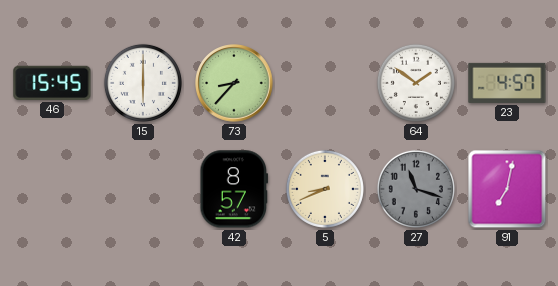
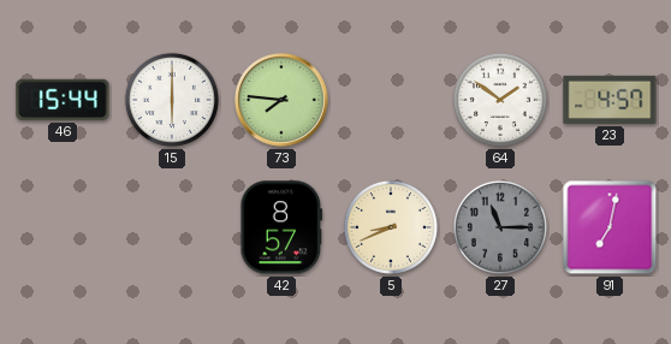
46: 15:45 -> 15:44 (63, 100)
73: 8:37 -> 7:46 (281, 100)
27: 11:18 -> 11:15 (500, 227)
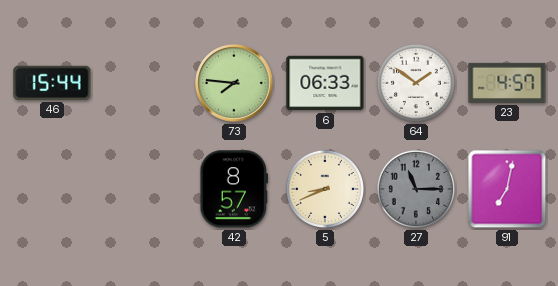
15: 6:00 -> none (172, 100)
6: none -> 06:33 (325, 83)
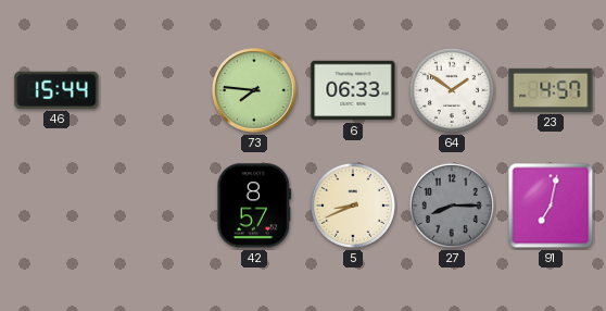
27: 11:15 -> 8:15 (452, 206)
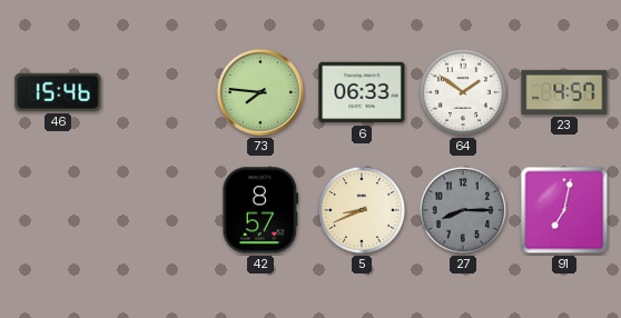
46: 15:44 -> 15:46 (58, 92)
